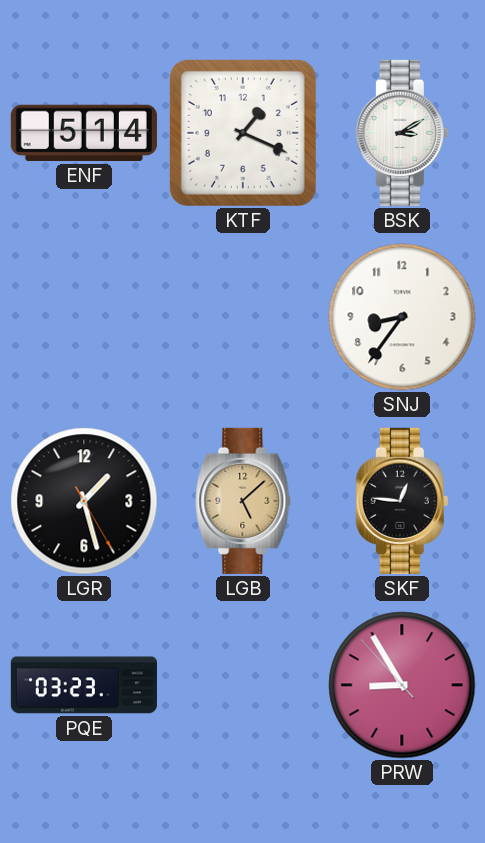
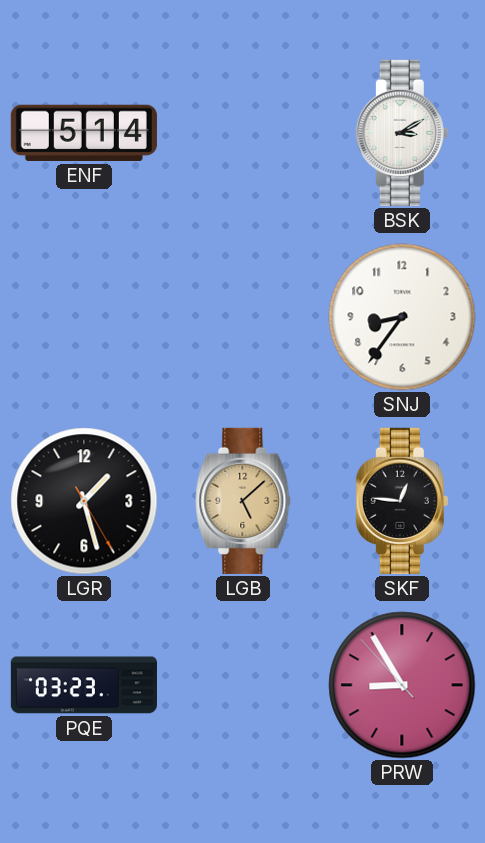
KTF: 1:19 -> none (243, 133)
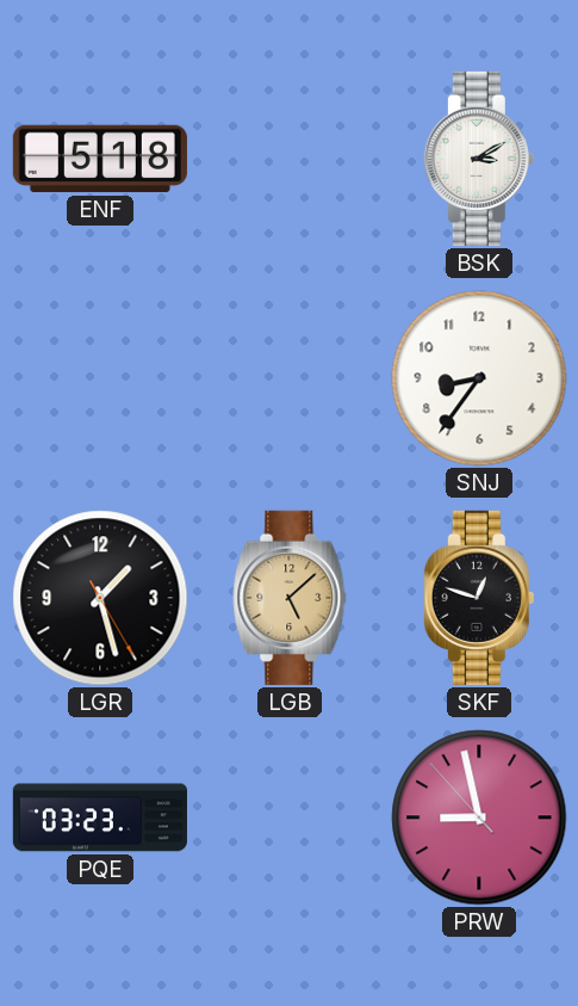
ENF: 5:14 -> 5:18 (100, 159)
SKF: 12:46 -> 12:48 (479, 598)
PRW: 8:54 -> 8:57 (479, 817)
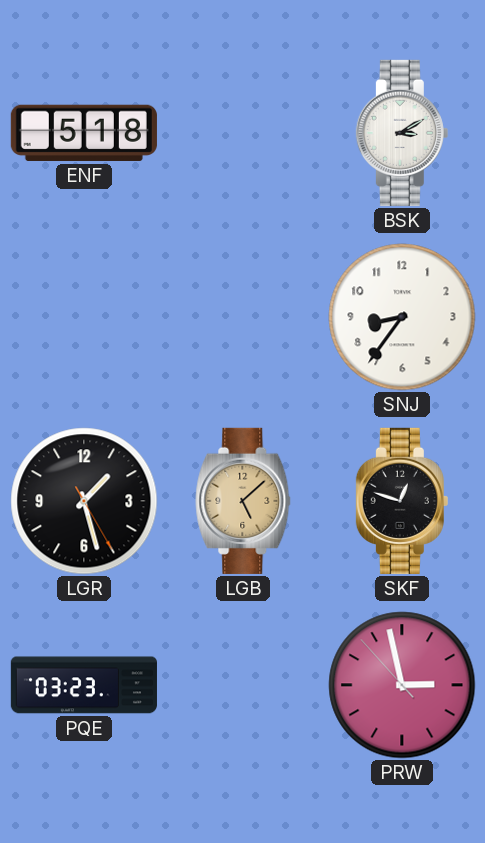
PRW: 8:57 -> 2:57 (402, 685)
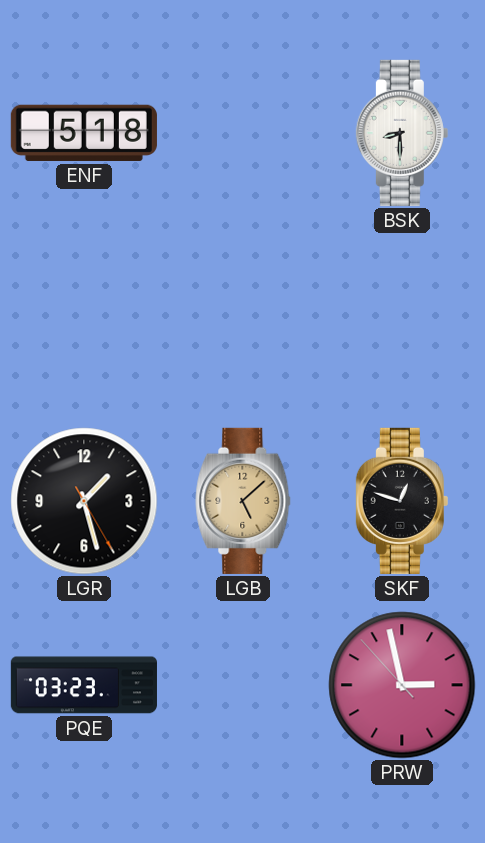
BSK: 3:10 -> 8:30 (402, 133)
SNJ: 8:36 -> none (402, 317)
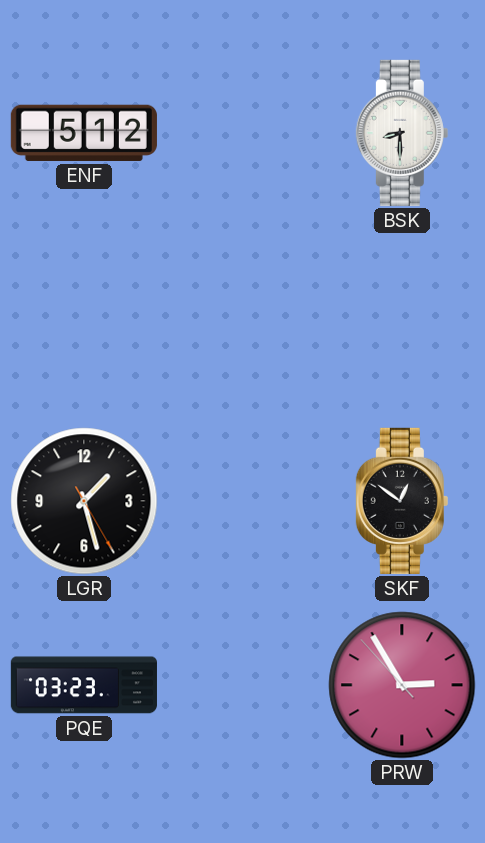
ENF: 5:18 -> 5:12 (84, 133)
LGB: 5:08 -> none (243, 501)
SKF: 12:48 -> 12:51 (402, 501)
PRW: 2:57 -> 2:54 (402, 685)
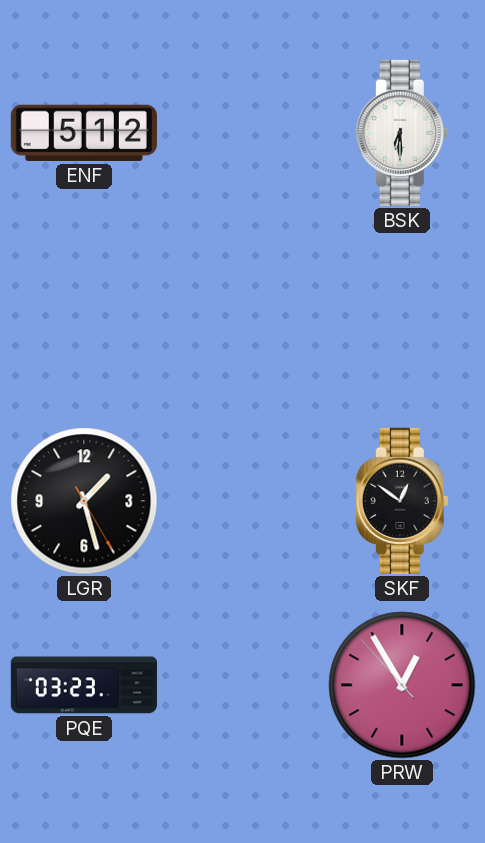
BSK: 8:30 -> 6:30 (402, 133)
PRW: 2:54 -> 12:54 (402, 685)
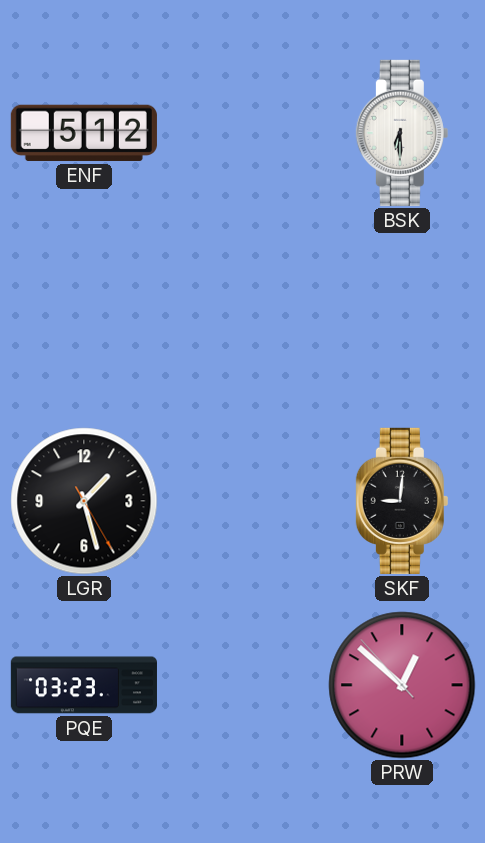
SKF: 12:51 -> 9:01 (402, 501)
PRW: 12:54 -> 12:51 (402, 685)
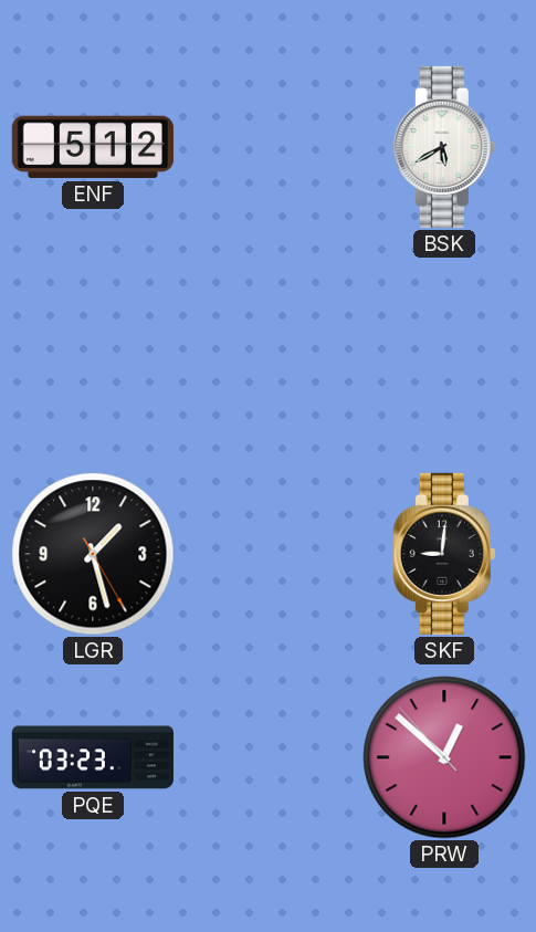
BSK: 6:30 -> 5:40 (444, 147)
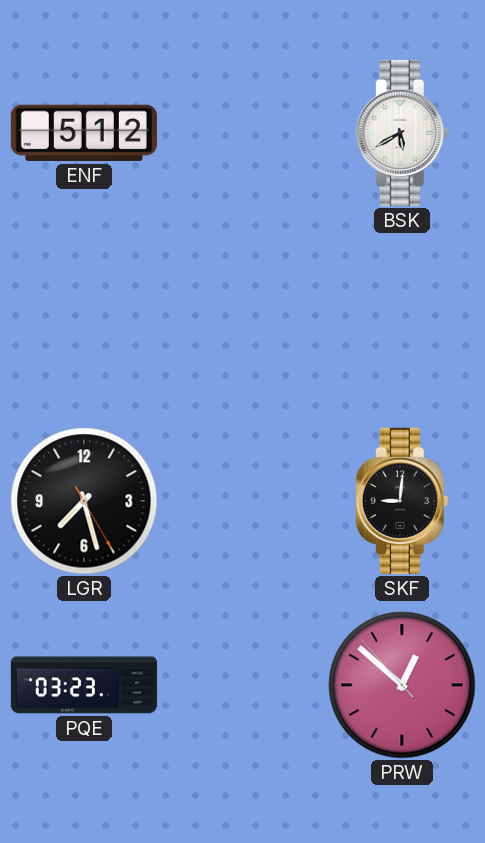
LGR: 1:27 -> 7:27 (84, 501)
